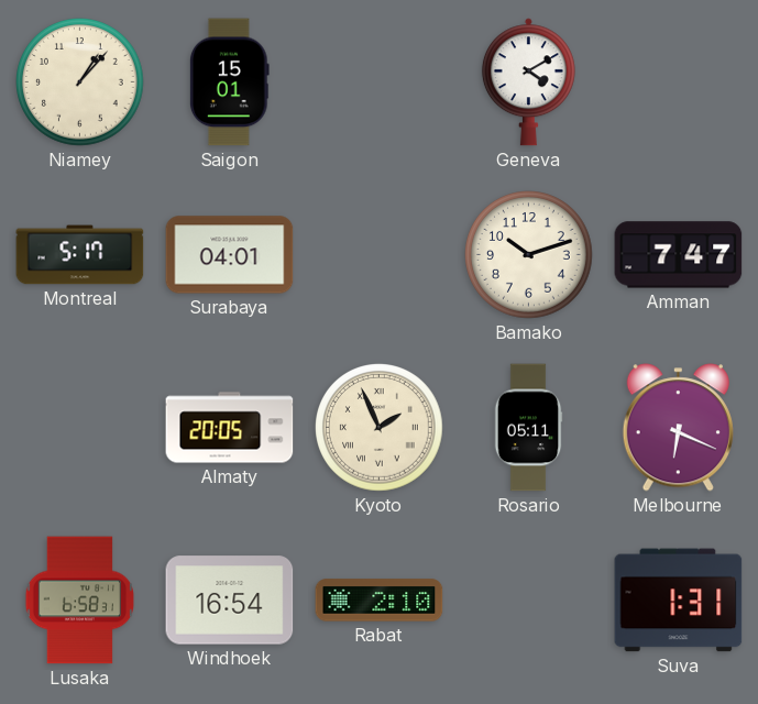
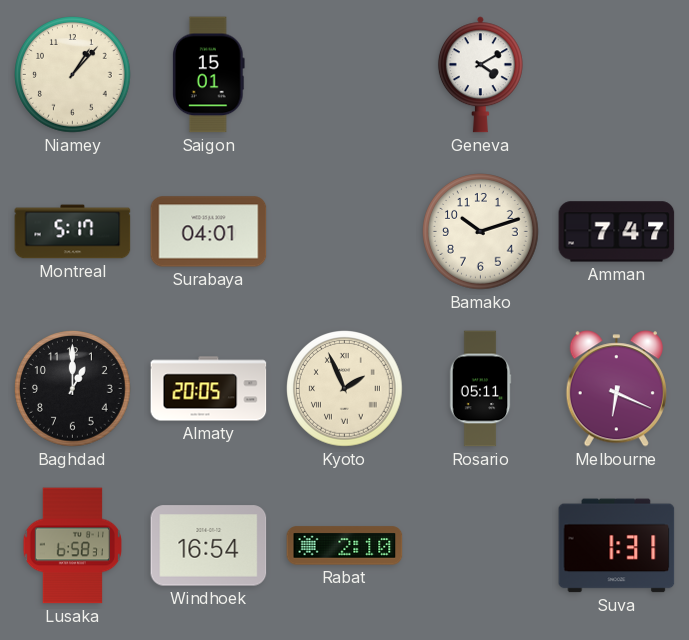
Baghdad: none -> 1:00 (73, 389)
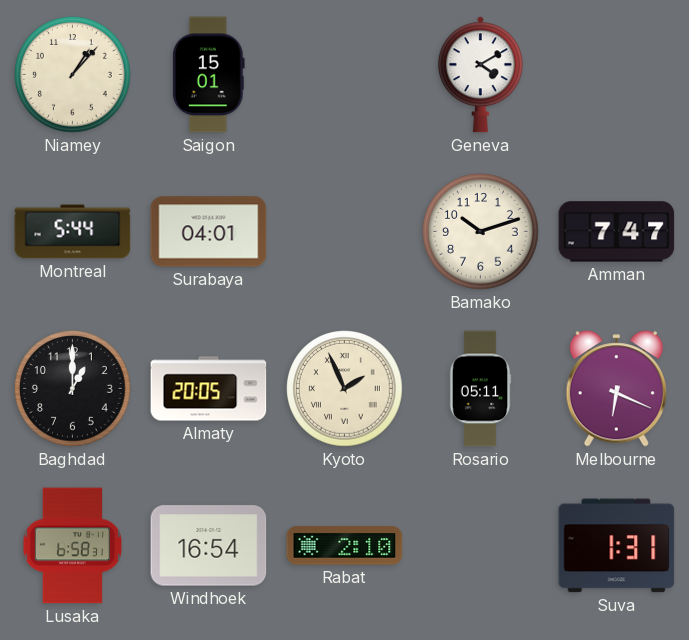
Montreal: 5:17 -> 5:44 (73, 232)
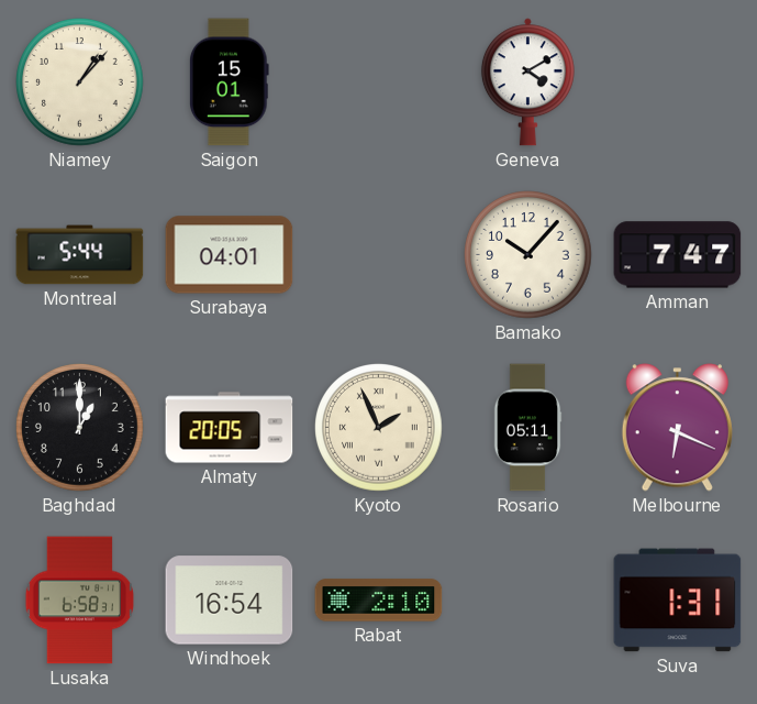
Bamako: 10:12 -> 10:07 (528, 255)
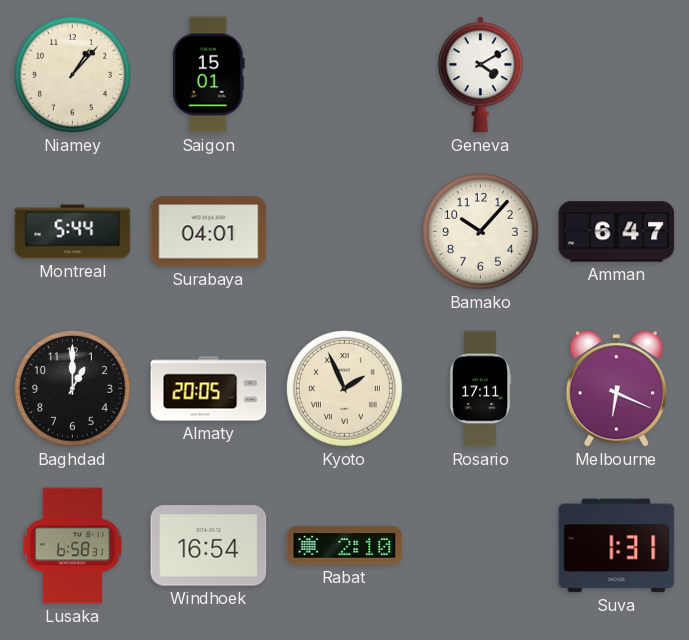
Amman: 7:47 -> 6:47 (617, 232)
Rosario: 05:11 -> 17:11 (480, 389)
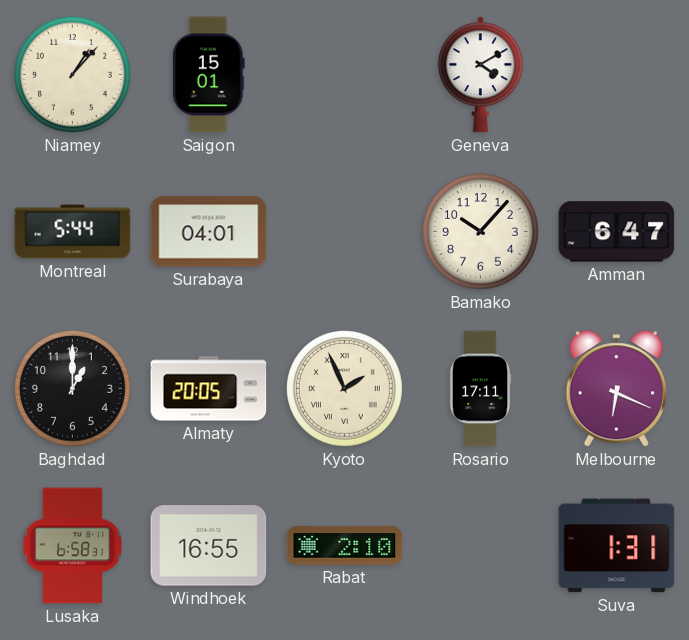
Windhoek: 16:54 -> 16:55 (209, 546)
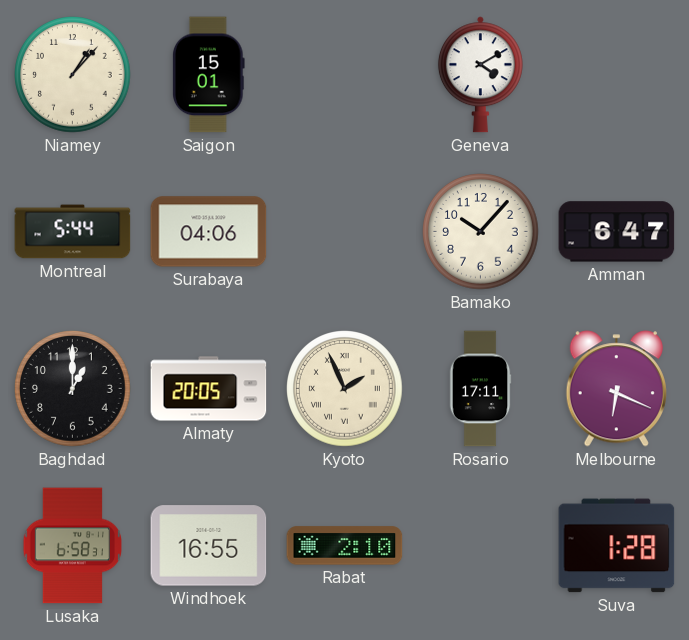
Surabaya: 04:01 -> 04:06 (209, 232)
Suva: 1:31 -> 1:28 (617, 546)
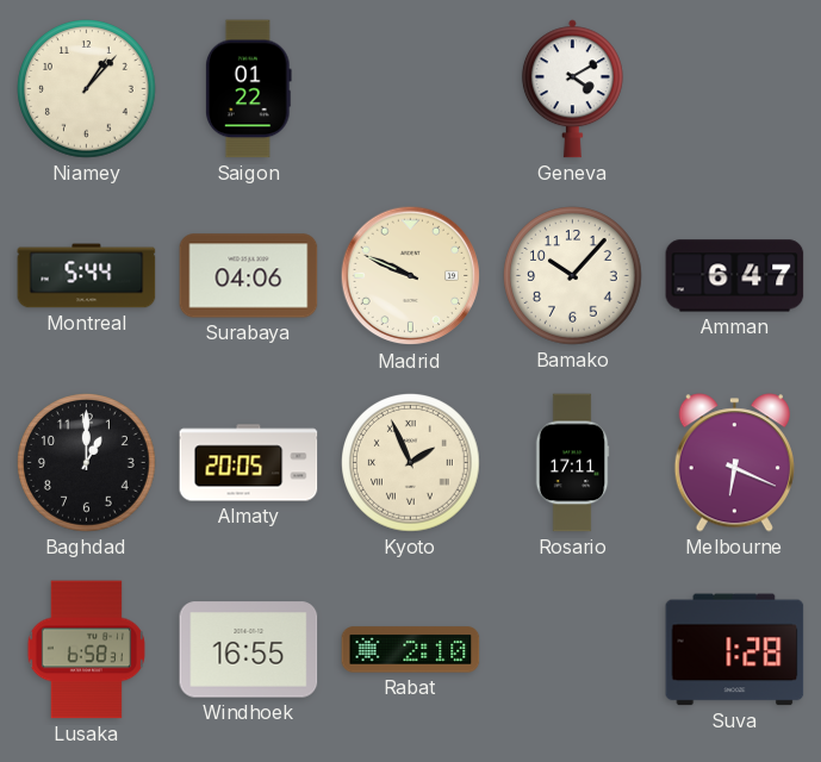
Saigon: 15:01 -> 01:22 (248, 89)
Madrid: none -> 9:49 (411, 276)
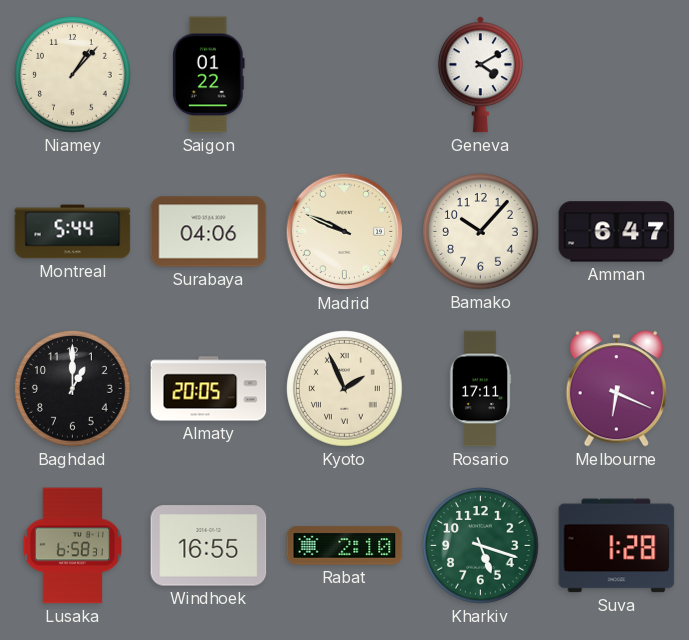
Kharkiv: none -> 5:18 (481, 546)
